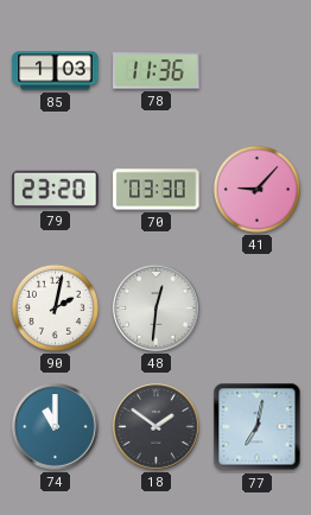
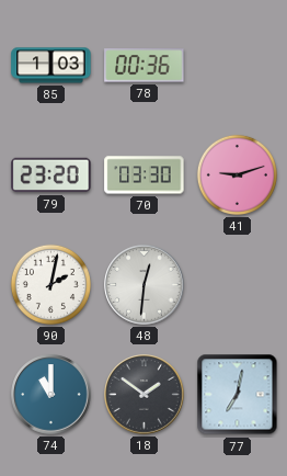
78: 11:36 -> 00:36 (145, 66)
41: 9:07 -> 9:12 (237, 174)
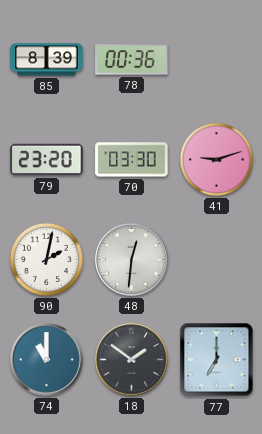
85: 1:03 -> 8:39 (47, 60)
77: 7:02 -> 7:00 (217, 360)
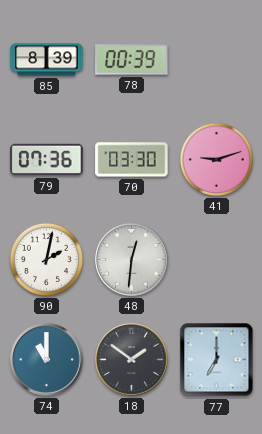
78: 00:36 -> 00:39 (132, 60)
79: 23:20 -> 07:36 (47, 160)
